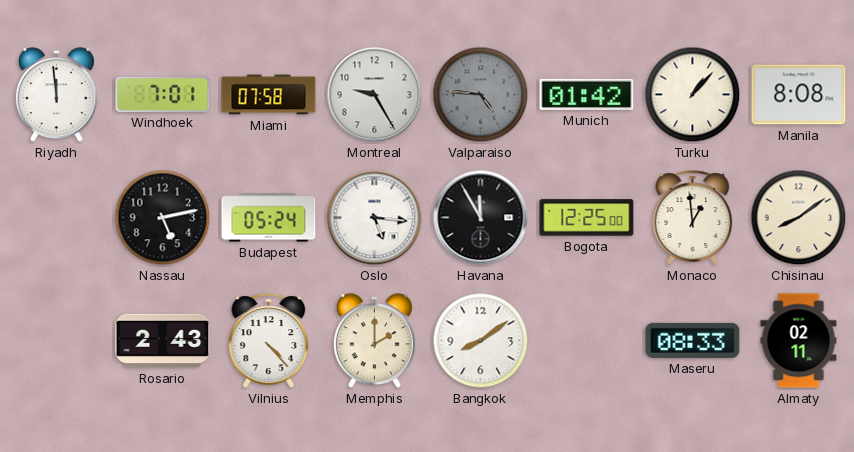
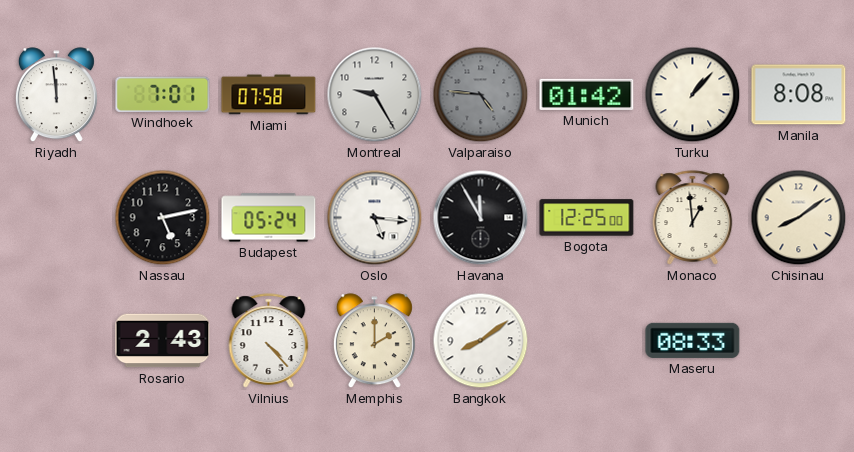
Almaty: 02:11 -> none (799, 341)
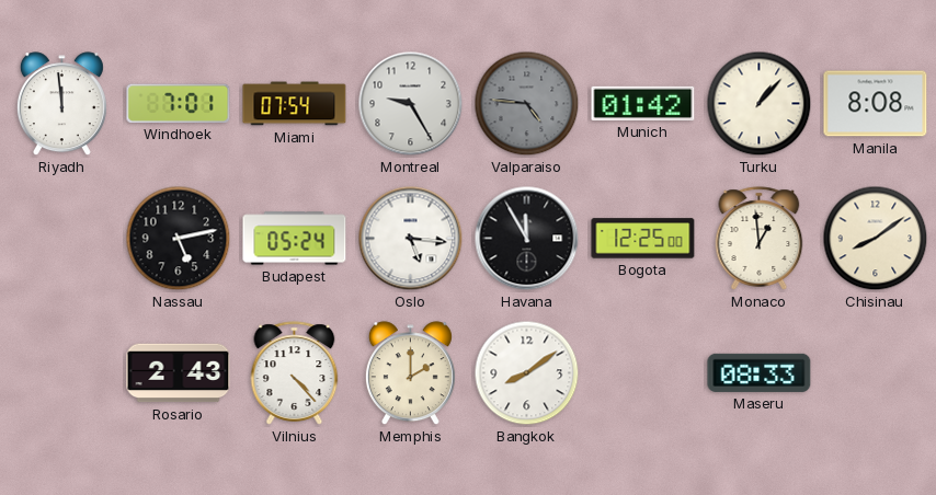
Miami: 07:58 -> 07:54 (295, 104)
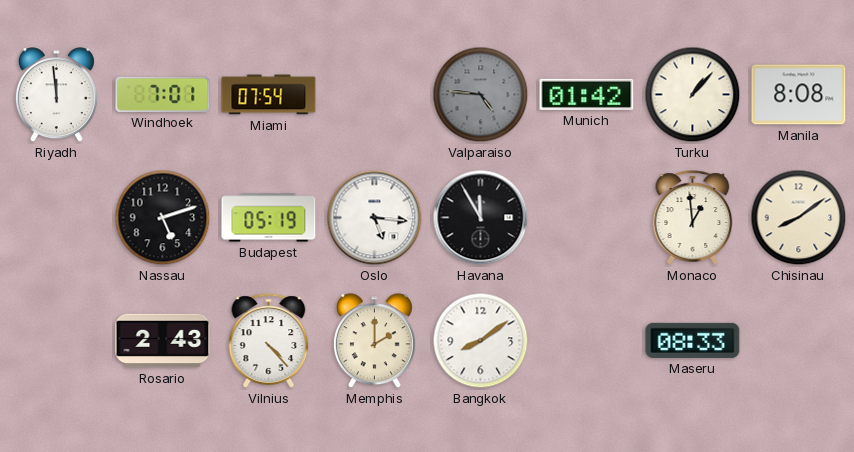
Montreal: 9:25 -> none (411, 104)
Nassau: 5:13 -> 5:12 (163, 218)
Budapest: 05:24 -> 05:19 (269, 218)
Bogota: 12:25 -> none (643, 239)
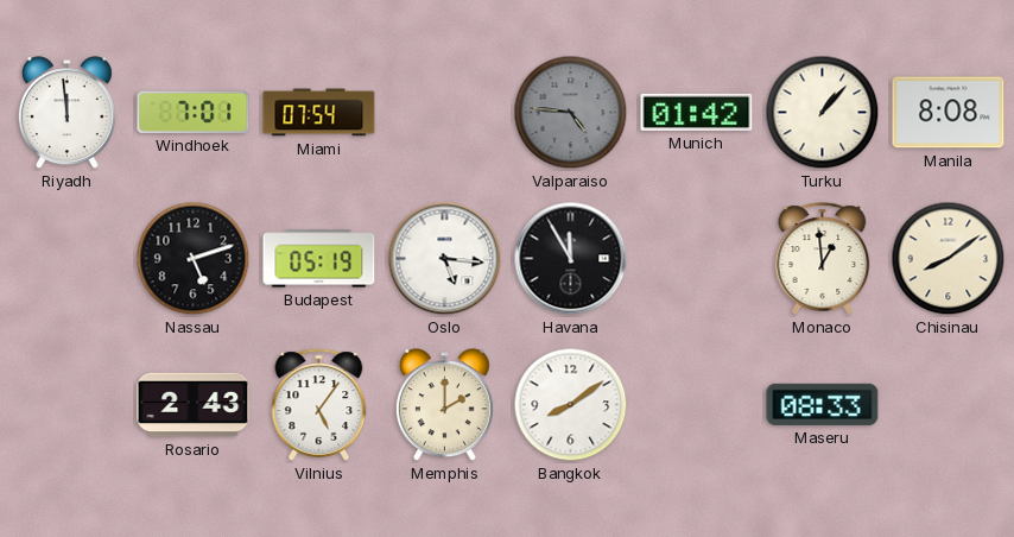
Vilnius: 4:23 -> 5:06 (319, 405)
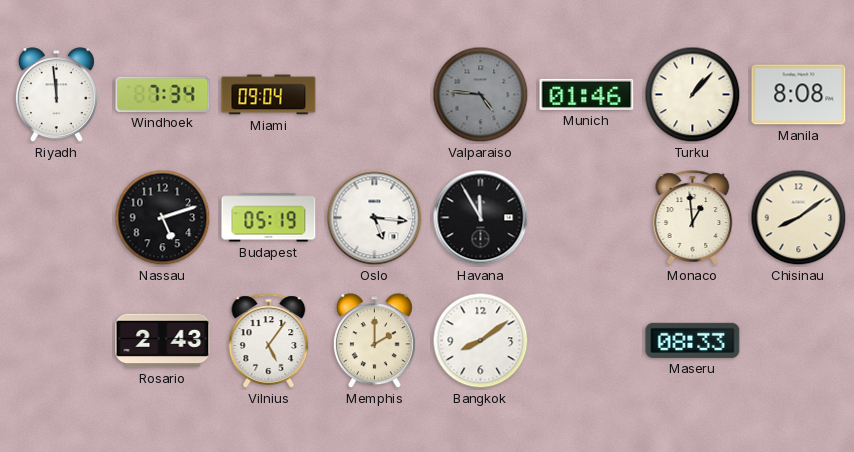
Windhoek: 7:01 -> 7:34 (163, 94)
Miami: 07:54 -> 09:04 (269, 95)
Munich: 01:42 -> 01:46 (587, 94)
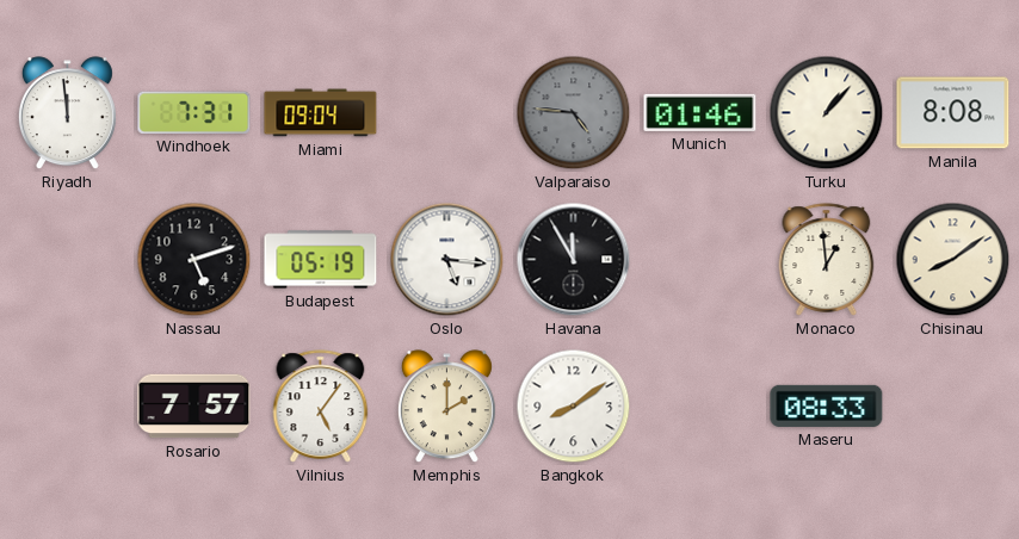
Windhoek: 7:34 -> 7:31 (194, 112)
Rosario: 2:43 -> 7:57 (194, 407)
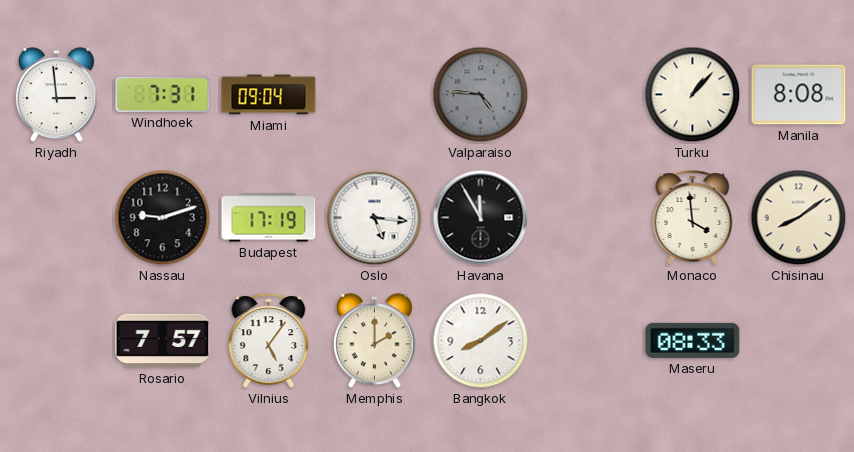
Riyadh: 11:59 -> 2:59 (56, 95)
Munich: 01:46 -> none (700, 112)
Nassau: 5:12 -> 9:12 (163, 218)
Budapest: 05:19 -> 17:19 (269, 218)
Monaco: 12:59 -> 3:59 (693, 218)
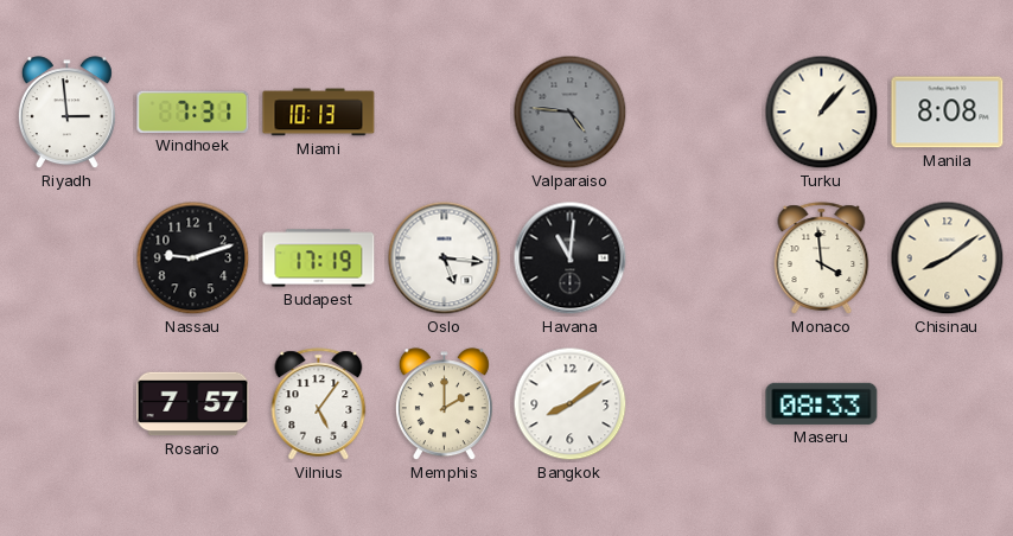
Miami: 09:04 -> 10:13 (319, 113)
Havana: 11:55 -> 11:01 (571, 259)
